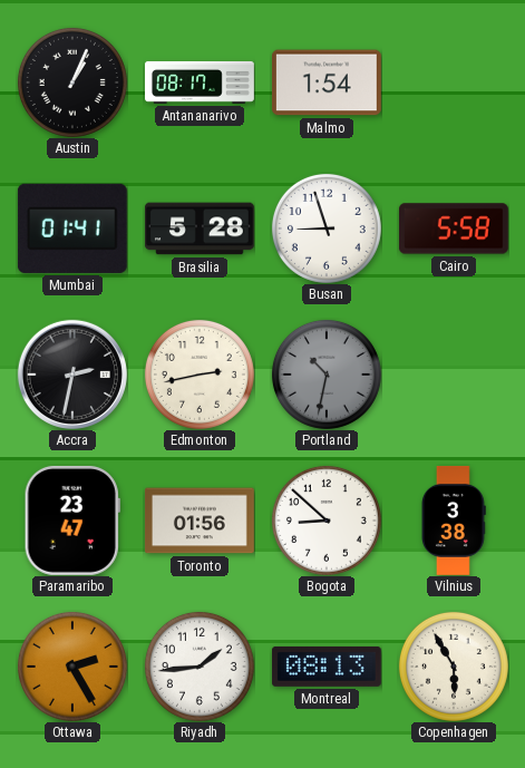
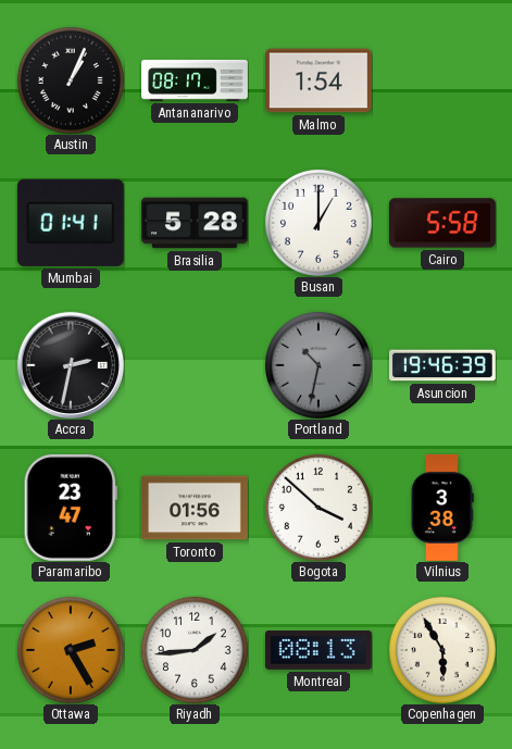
Busan: 8:57 -> 1:00 (319, 223)
Edmonton: 2:43 -> none (200, 375)
Asuncion: none -> 19:46 (442, 365)
Bogota: 8:52 -> 3:52 (319, 508)
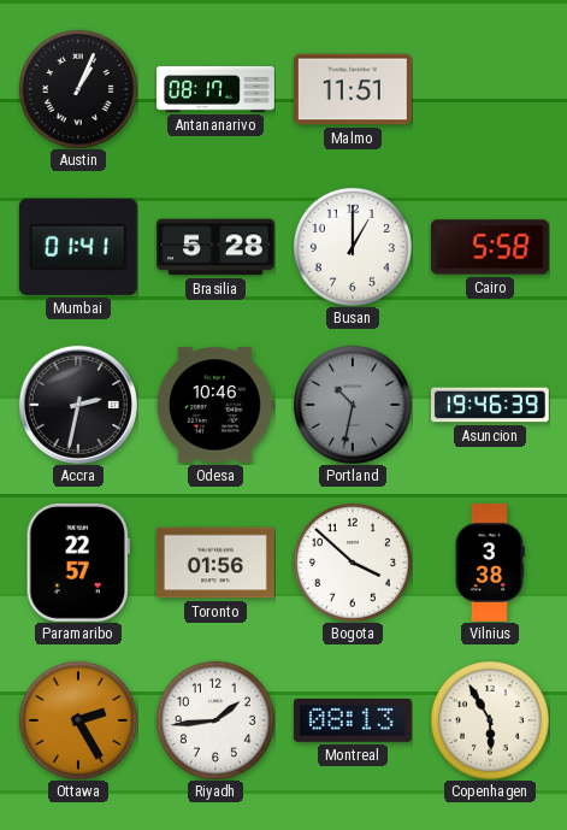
Malmo: 1:54 -> 11:51 (353, 89)
Odesa: none -> 10:46 (215, 405)
Paramaribo: 23:47 -> 22:57 (78, 563)
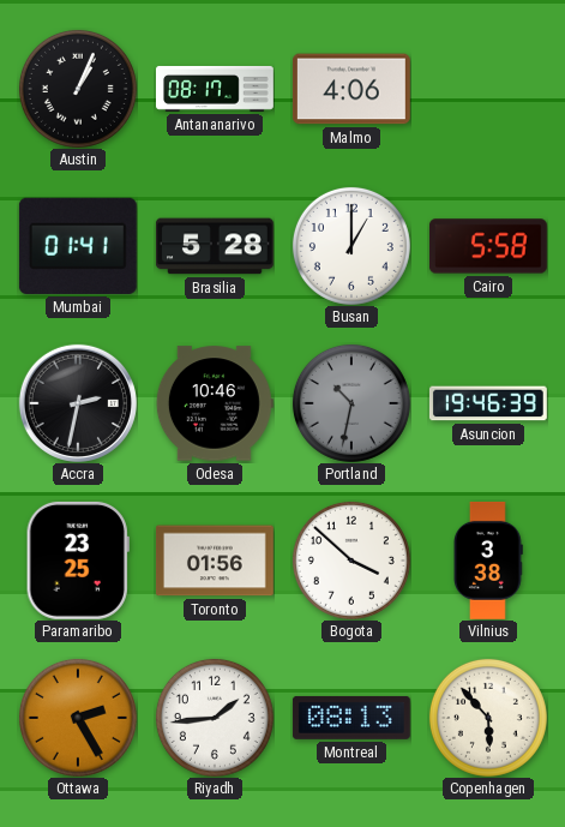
Malmo: 11:51 -> 4:06 (351, 89)
Paramaribo: 22:57 -> 23:25 (78, 561)
Copenhagen: 5:55 -> 5:53 (488, 718)
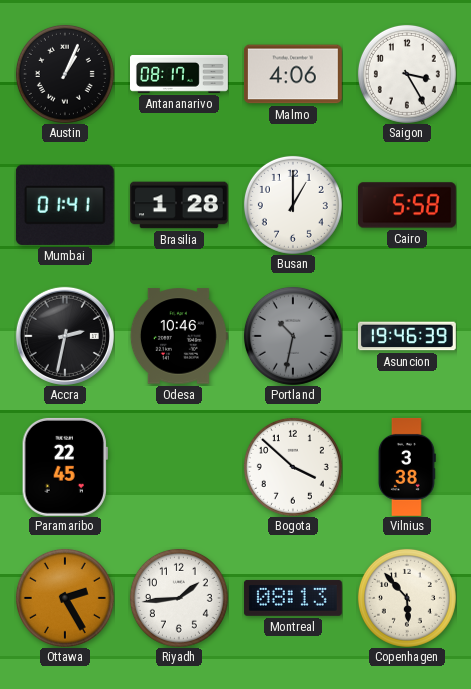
Saigon: none -> 3:25 (407, 74)
Brasilia: 5:28 -> 1:28 (179, 205)
Paramaribo: 23:25 -> 22:45 (65, 467)
Toronto: 01:56 -> none (215, 561)
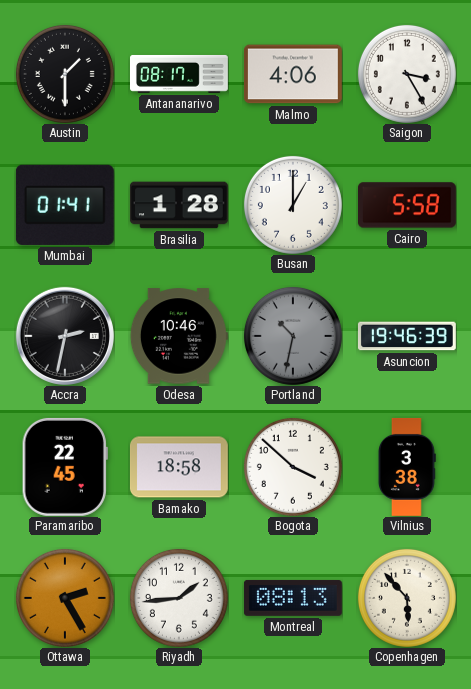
Austin: 1:04 -> 1:30 (65, 74)
Bamako: none -> 18:58 (179, 467)
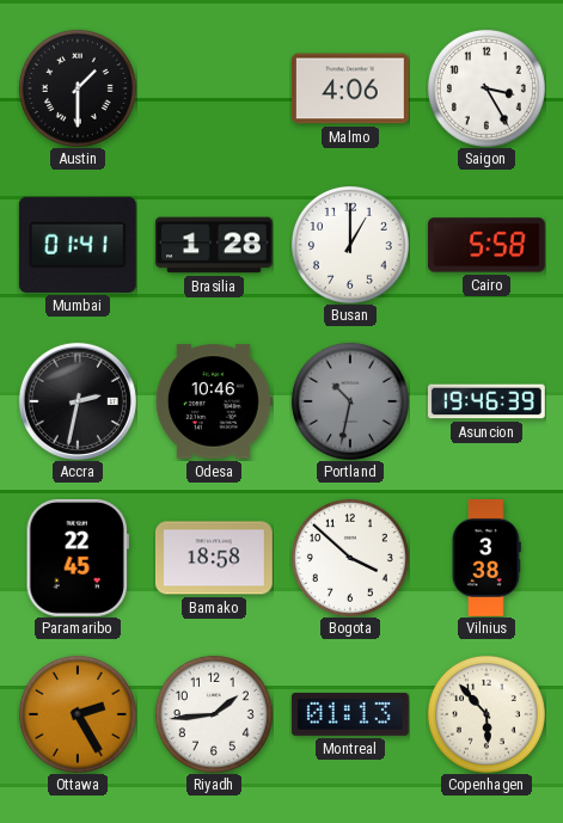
Antananarivo: 08:17 -> none (180, 74)
Montreal: 08:13 -> 01:13 (350, 714)
